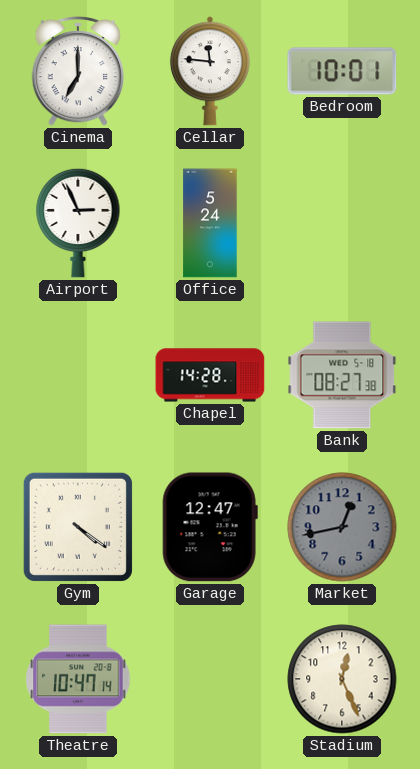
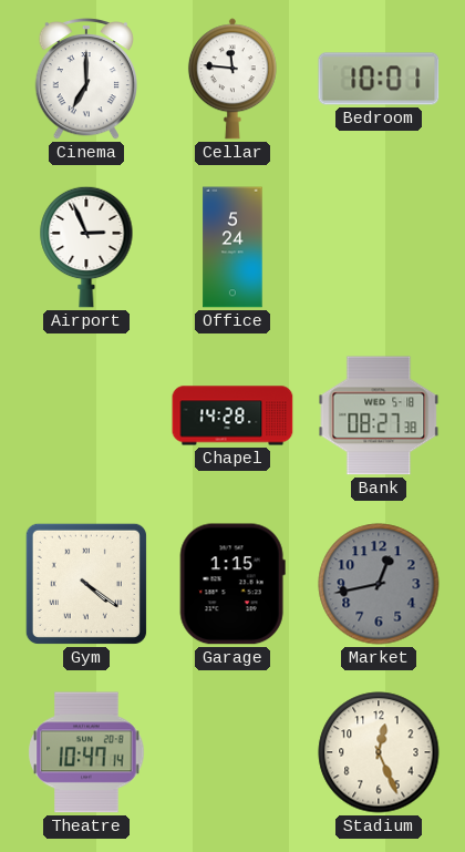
Garage: 12:47 -> 1:15 (232, 584)
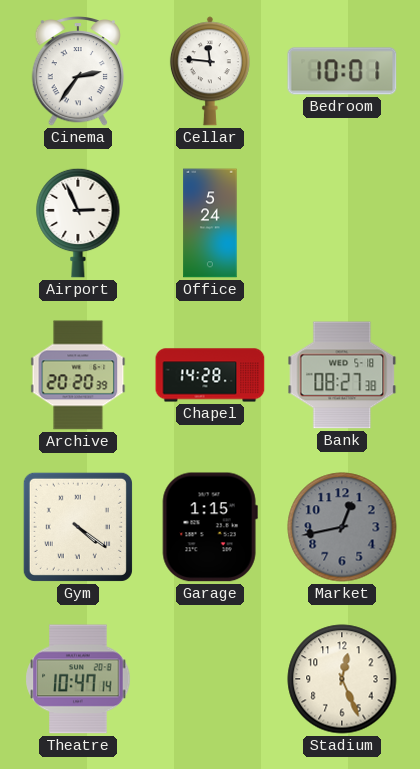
Cinema: 7:00 -> 2:36 (77, 72)
Archive: none -> 20:20 (78, 375)
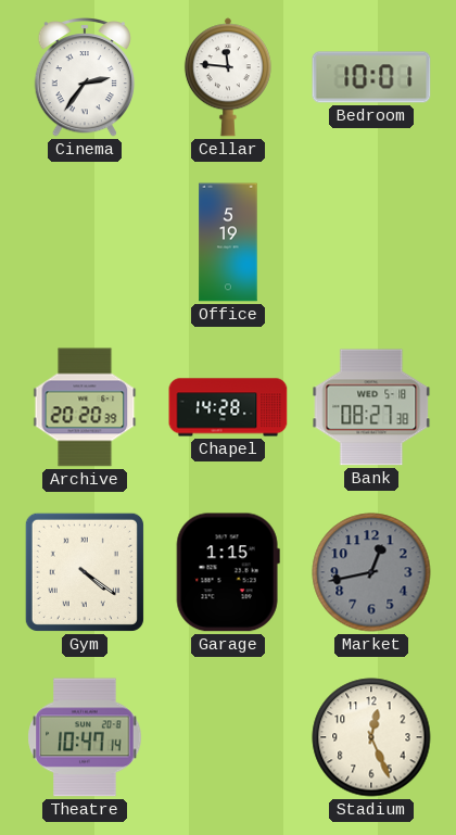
Airport: 2:56 -> none (78, 223)
Office: 5:24 -> 5:19 (228, 242)
